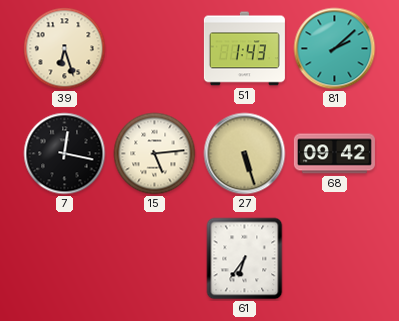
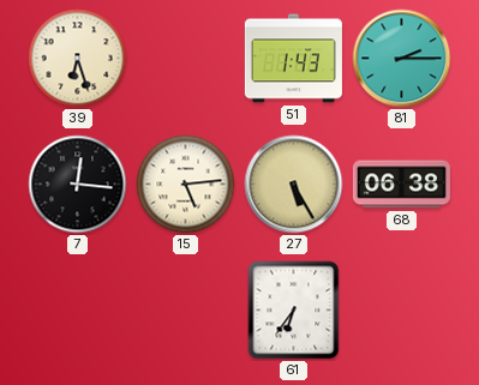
81: 2:08 -> 2:15 (402, 59)
7: 12:17 -> 12:16 (78, 185)
27: 5:27 -> 5:25 (294, 185)
68: 09:42 -> 06:38 (401, 185)
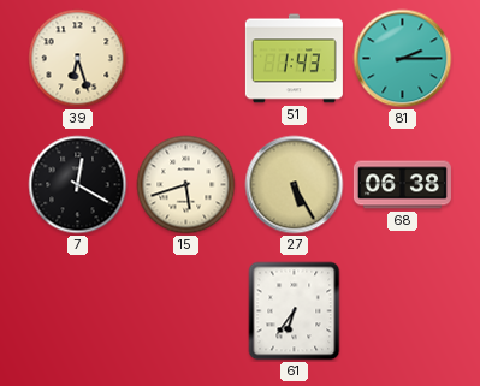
7: 12:16 -> 12:20 (78, 185)
15: 5:14 -> 5:42 (186, 185)
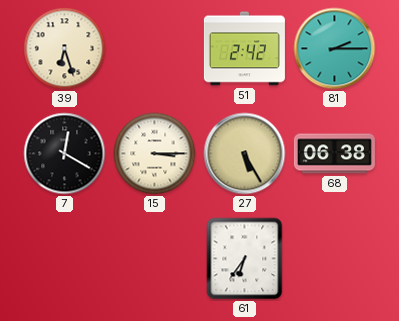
51: 1:43 -> 2:42 (244, 49)
15: 5:42 -> 3:15 (155, 154)
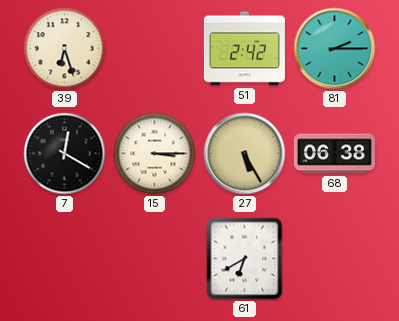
61: 6:36 -> 6:40 (245, 259)
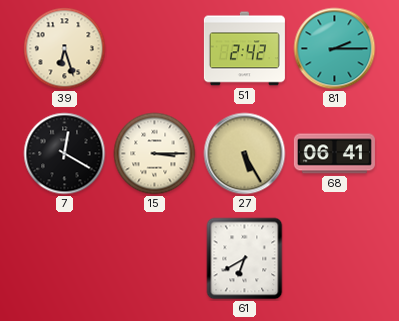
68: 06:38 -> 06:41 (334, 154)
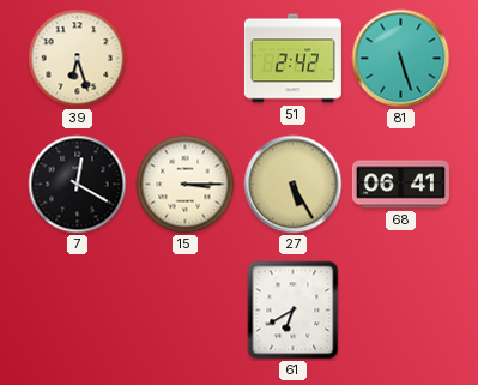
81: 2:15 -> 5:27 (401, 59)
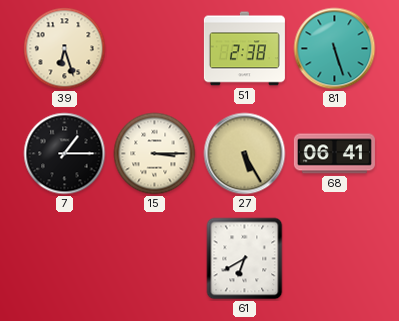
51: 2:42 -> 2:38 (244, 49)
7: 12:20 -> 1:15 (65, 154)
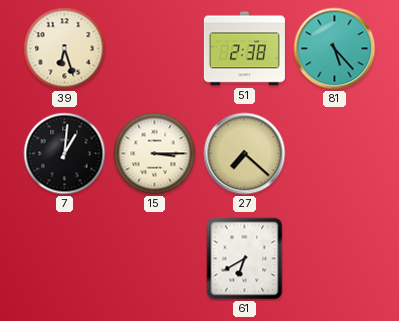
81: 5:27 -> 5:23 (335, 49)
7: 1:15 -> 1:01 (65, 154)
27: 5:25 -> 7:22 (245, 154)
68: 06:41 -> none (334, 154)
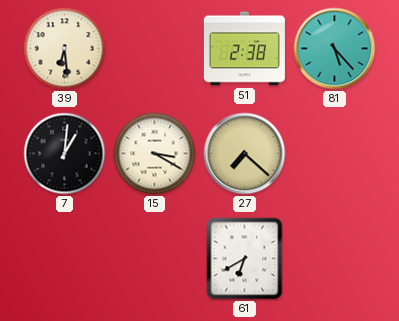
39: 6:27 -> 6:29 (65, 49)
15: 3:15 -> 3:20 (155, 154)
